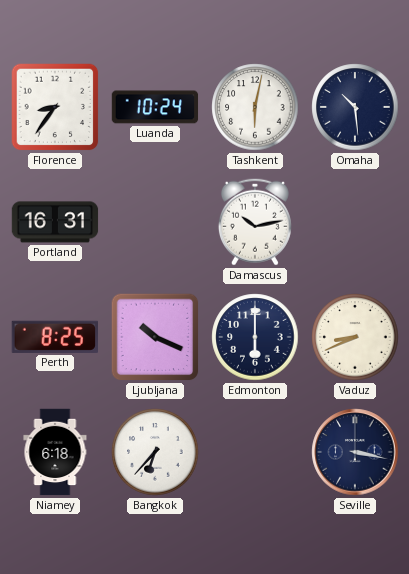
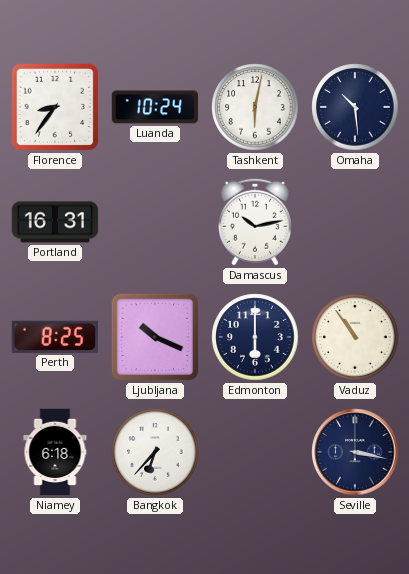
Vaduz: 8:41 -> 10:54 (355, 337)
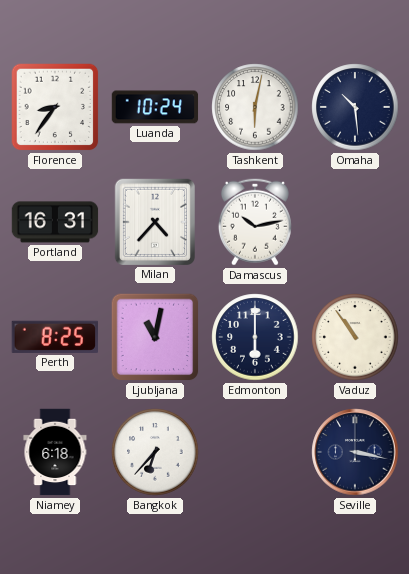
Milan: none -> 4:37 (154, 221)
Ljubljana: 10:19 -> 11:02 (155, 337)
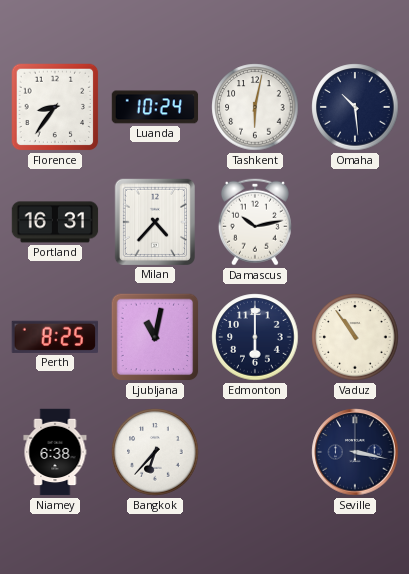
Niamey: 6:18 -> 6:38 (55, 452)
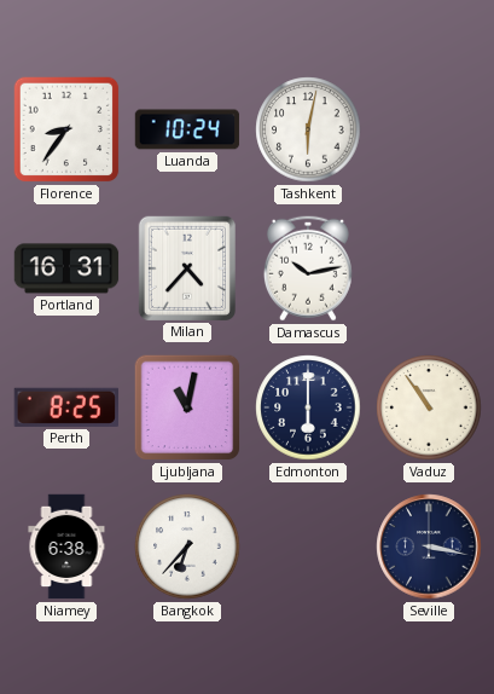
Omaha: 10:29 -> none (355, 107)
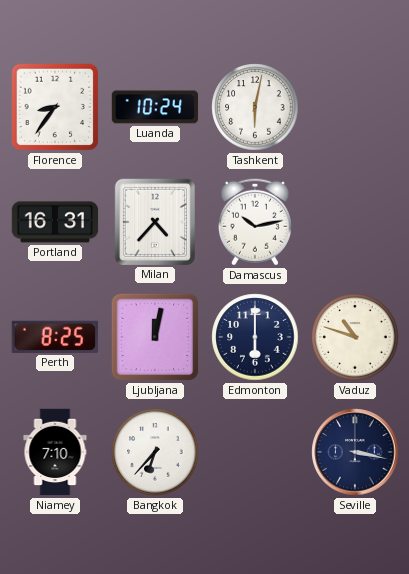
Ljubljana: 11:02 -> 12:02 (155, 337)
Vaduz: 10:54 -> 10:48 (355, 337)
Niamey: 6:38 -> 7:10 (55, 452)
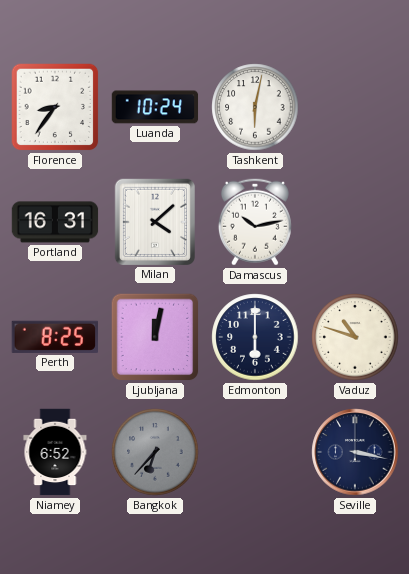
Milan: 4:37 -> 4:08 (154, 221)
Niamey: 7:10 -> 6:52 (55, 452)
Bangkok dial: white -> grey (155, 452)
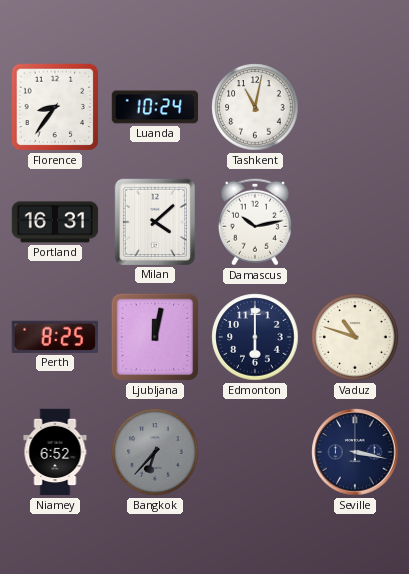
Tashkent: 6:02 -> 11:02 (255, 107)
